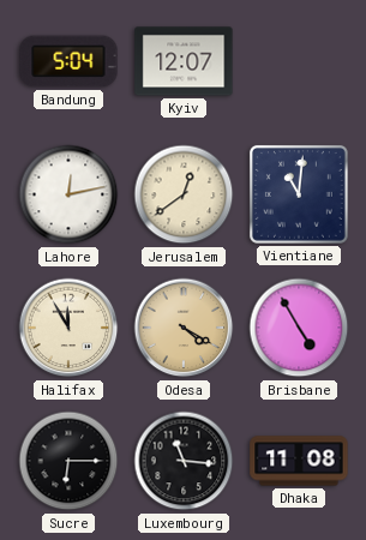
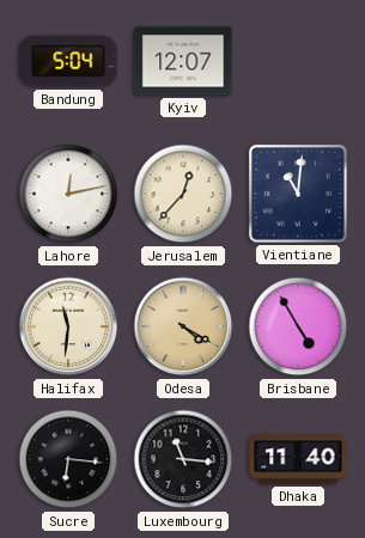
Jerusalem: 12:39 -> 12:37 (183, 194)
Halifax: 11:55 -> 11:31 (68, 326)
Sucre: 6:15 -> 6:16 (68, 459)
Dhaka: 11:08 -> 11:40 (298, 459)
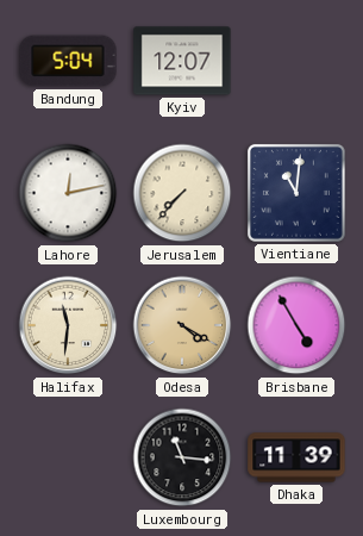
Jerusalem: 12:37 -> 7:37 (182, 193)
Sucre: 6:16 -> none (68, 459)
Dhaka: 11:40 -> 11:39 (296, 457)
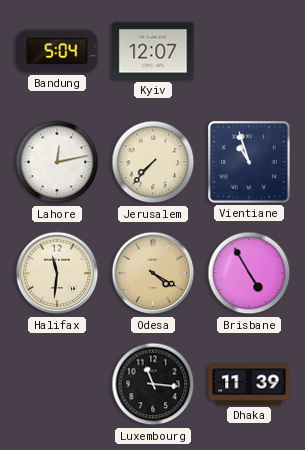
Vientiane: 11:01 -> 10:57 (249, 162)
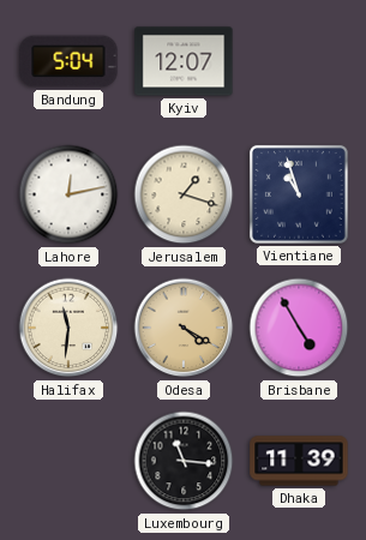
Jerusalem: 7:37 -> 1:18 (184, 194)
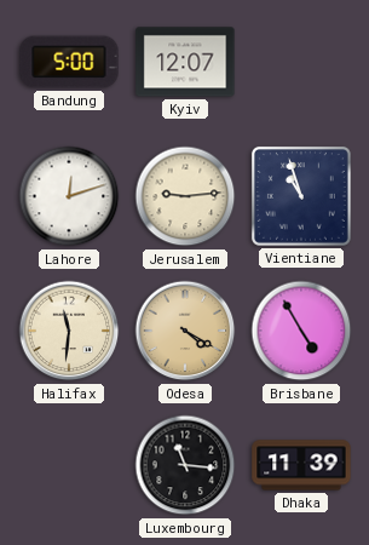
Bandung: 5:04 -> 5:00 (69, 62)
Lahore: 12:13 -> 12:12 (69, 196)
Jerusalem: 1:18 -> 9:14 (185, 196)
